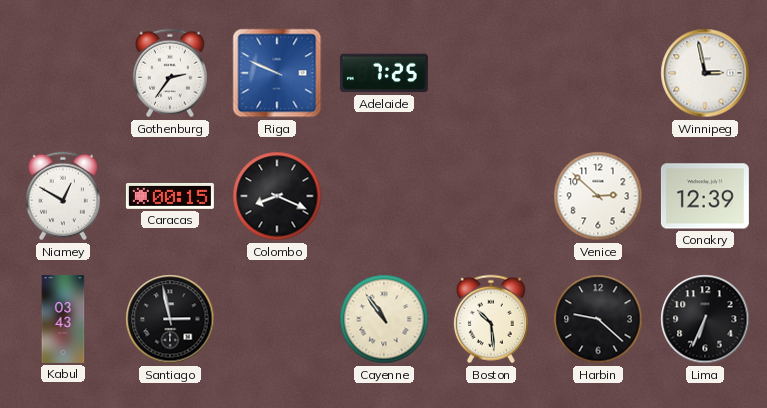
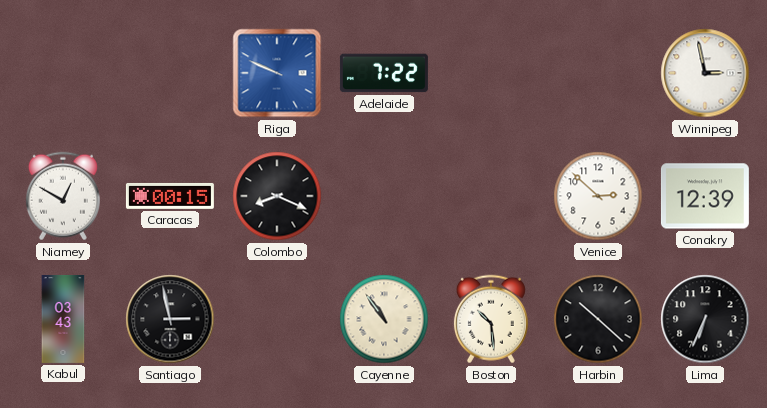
Gothenburg: 2:36 -> none (170, 73)
Adelaide: 7:25 -> 7:22 (384, 73)
Harbin: 9:22 -> 10:22 (598, 319)
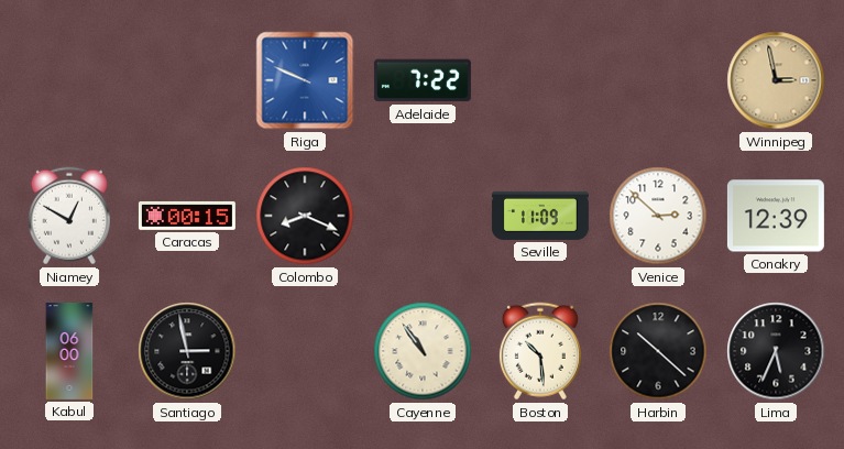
Winnipeg dial: white -> champagne (776, 80)
Seville: none -> 11:09 (540, 216)
Kabul: 03:43 -> 06:00 (69, 351)
Lima: 6:34 -> 5:34 (776, 351)
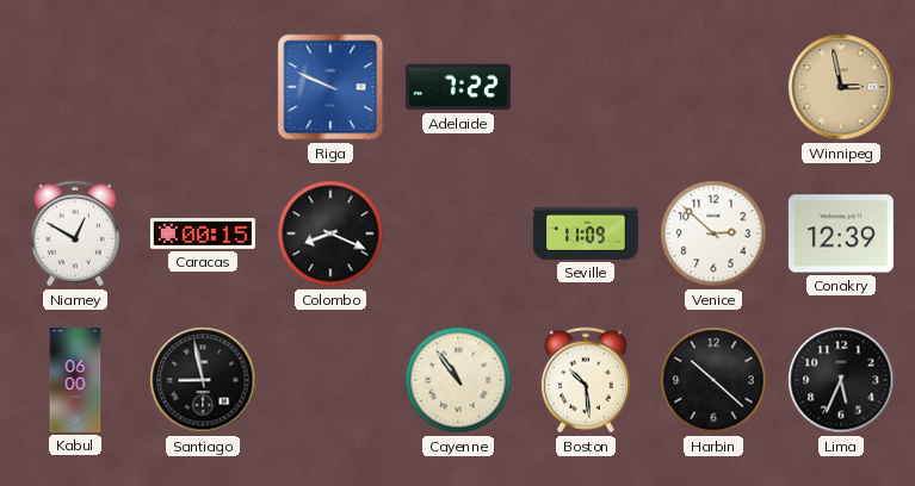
Santiago: 2:58 -> 8:58 (203, 380)
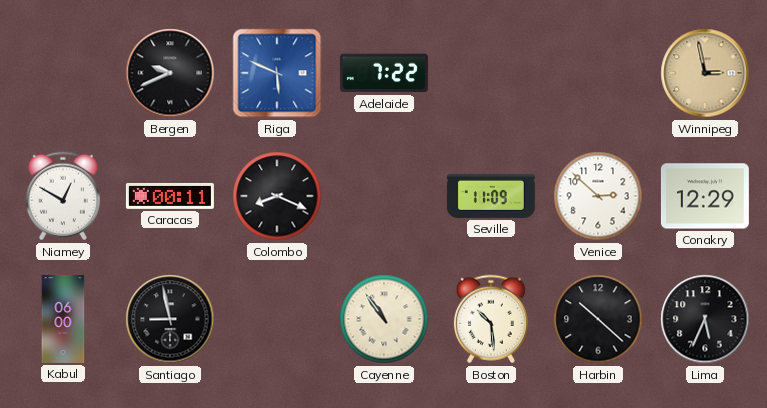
Bergen: none -> 9:41 (170, 73)
Riga: 9:49 -> 5:49 (277, 73)
Caracas: 00:15 -> 00:11 (170, 196)
Conakry: 12:39 -> 12:29 (705, 196)
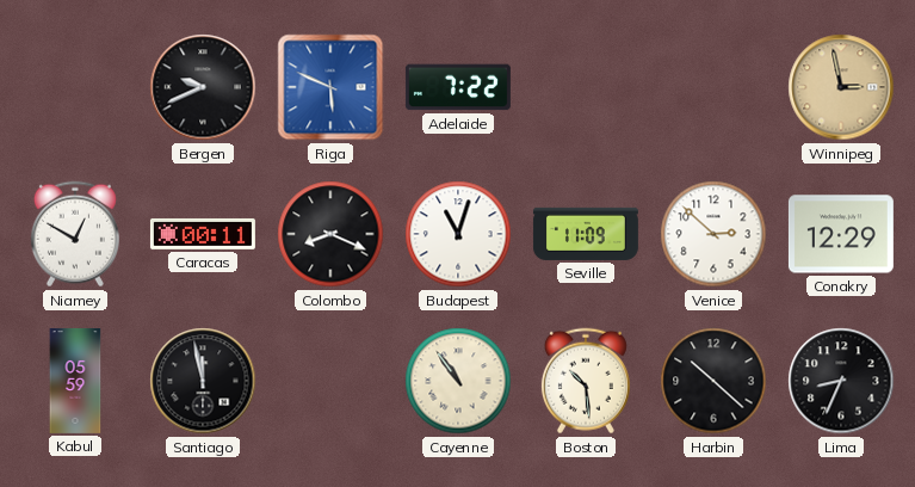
Budapest: none -> 11:03 (458, 234)
Kabul: 06:00 -> 05:59 (75, 381)
Santiago: 8:58 -> 11:58 (203, 381)
Lima: 5:34 -> 8:34 (841, 381)
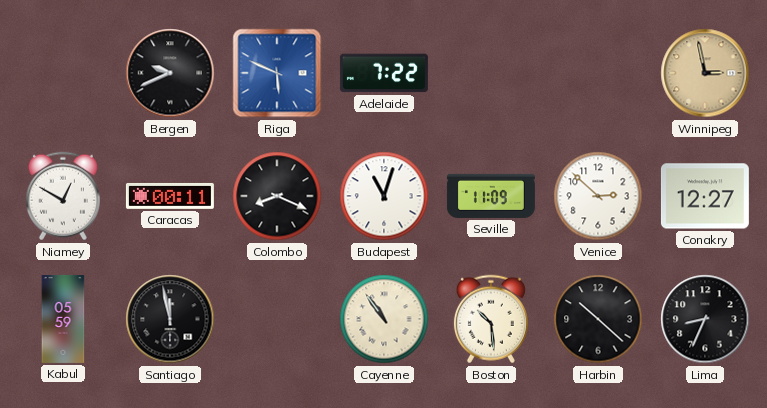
Conakry: 12:29 -> 12:27 (705, 196)
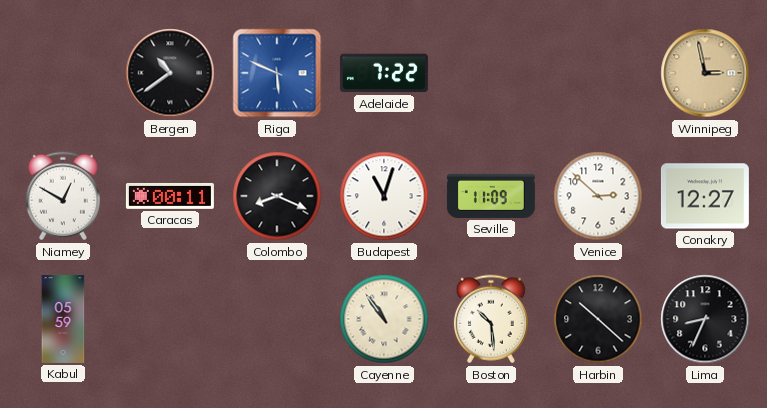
Bergen: 9:41 -> 10:39 (170, 73)
Santiago: 11:58 -> none (170, 319)
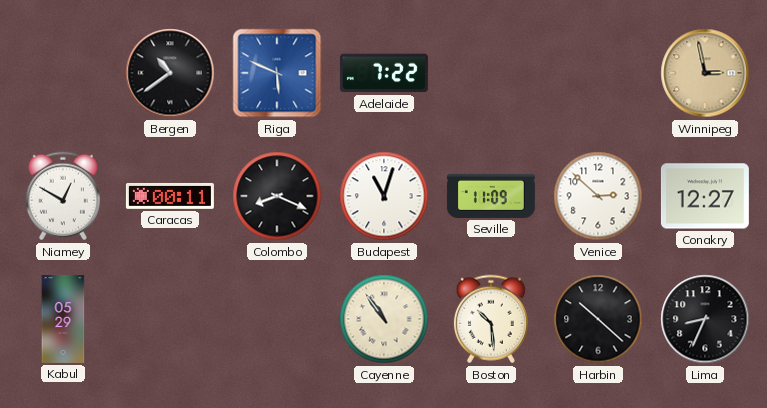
Kabul: 05:59 -> 05:29 (63, 319)
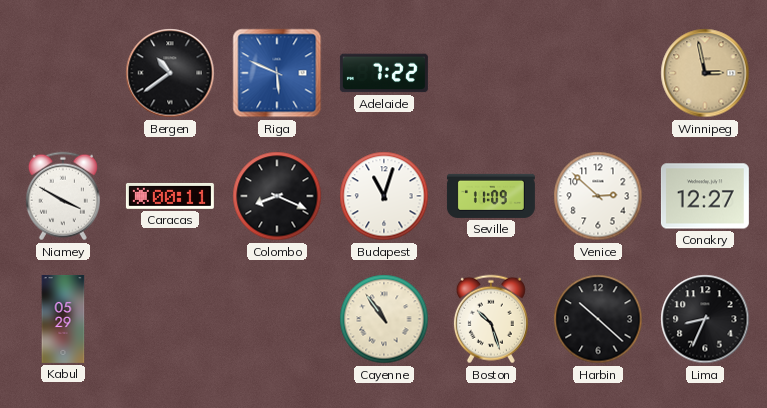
Niamey: 12:50 -> 3:50 (63, 196)
Boston: 10:29 -> 10:27 (491, 319)
